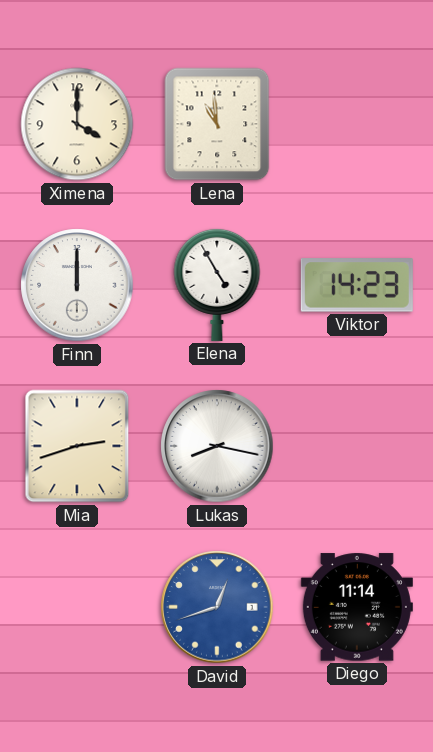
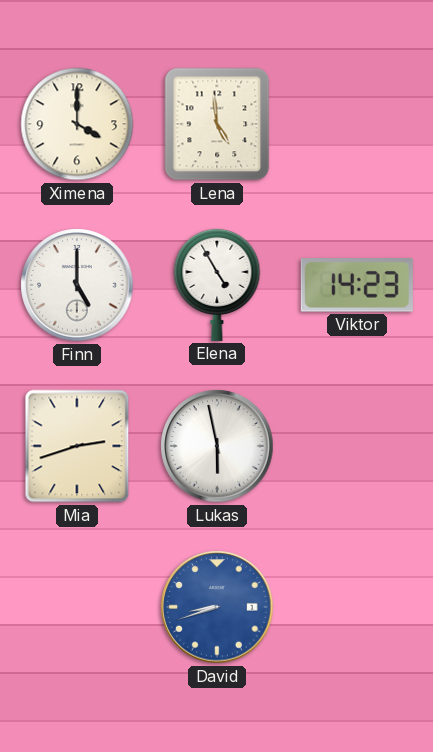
Lena: 10:59 -> 4:59 (217, 124)
Finn: 12:00 -> 5:00 (77, 285)
Lukas: 8:17 -> 5:58 (217, 446)
David: 12:42 -> 8:42 (217, 607)
Diego: 11:14 -> none (357, 607)
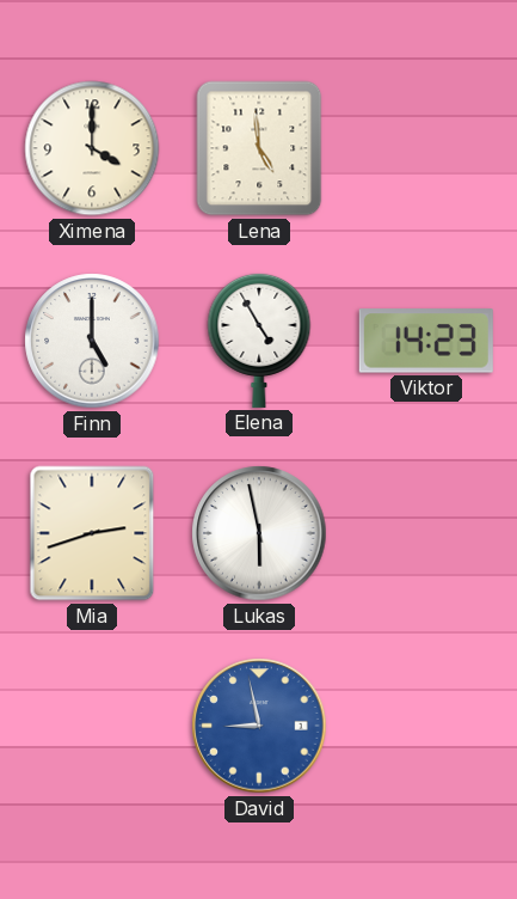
David: 8:42 -> 8:58 (259, 726)
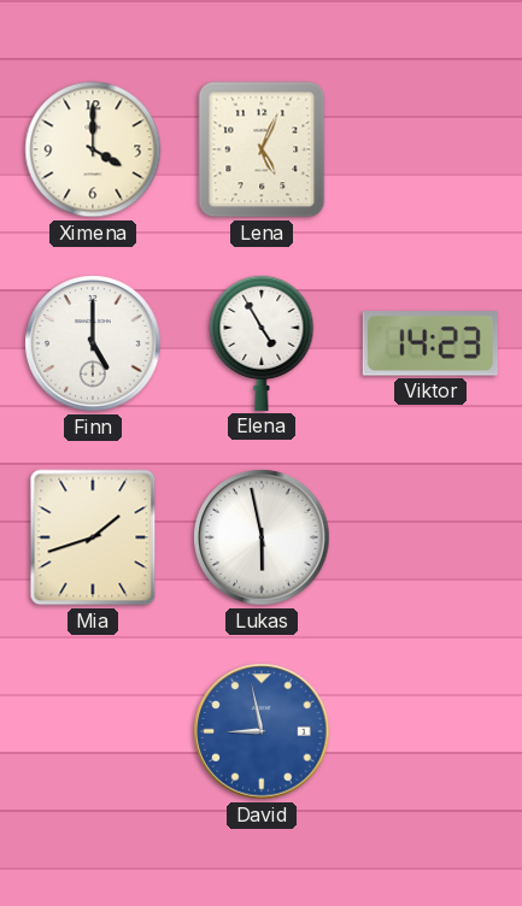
Lena: 4:59 -> 5:04 (262, 149)
Mia: 2:42 -> 1:42 (93, 537)
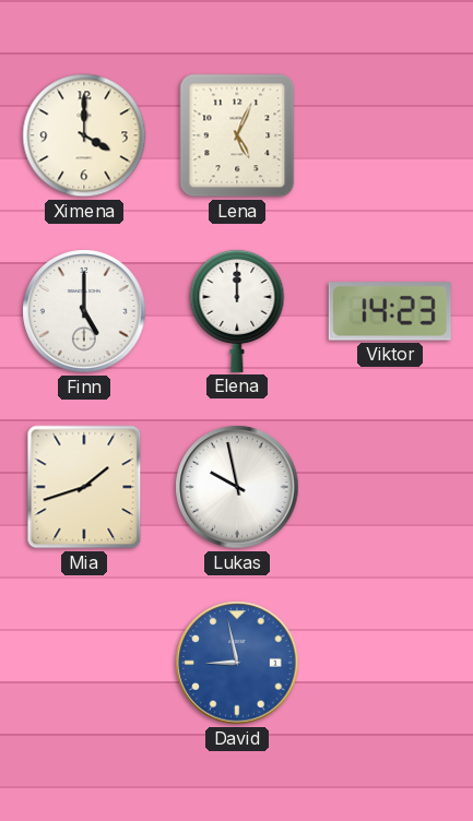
Elena: 4:55 -> 12:00 (237, 310)
Lukas: 5:58 -> 9:58 (237, 487)
